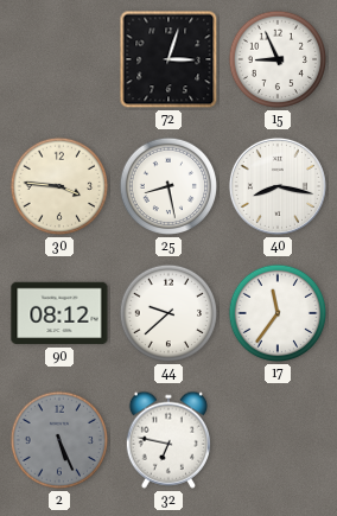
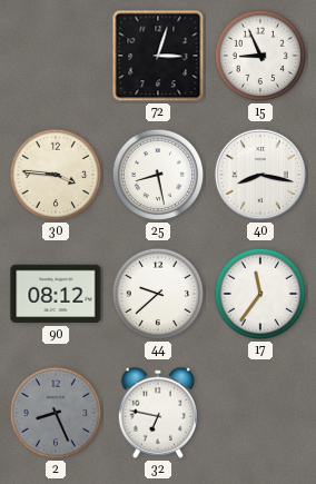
2: 5:26 -> 8:26 (56, 413)
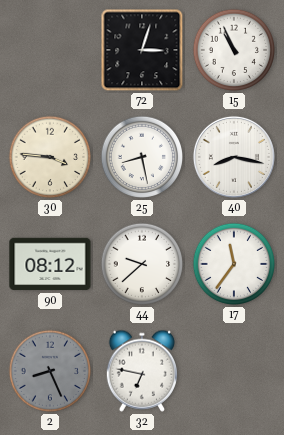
15: 8:56 -> 10:56 (234, 50)
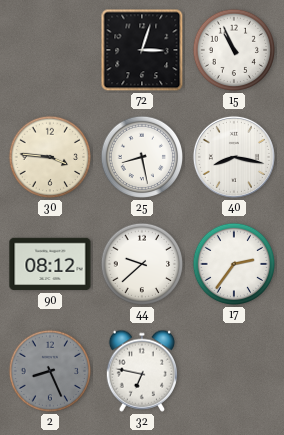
17: 11:36 -> 2:36 (234, 264)
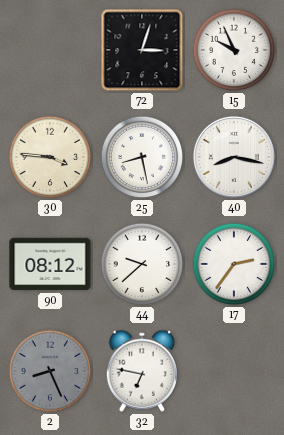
15: 10:56 -> 9:56 (234, 50)
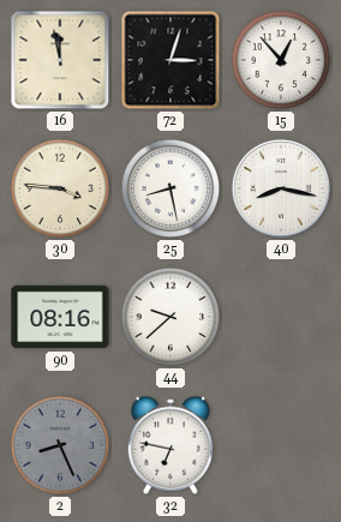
16: none -> 11:58 (60, 60)
15: 9:56 -> 12:53 (281, 60)
90: 08:12 -> 08:16 (60, 317)
17: 2:36 -> none (234, 264)
